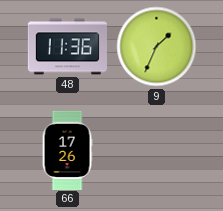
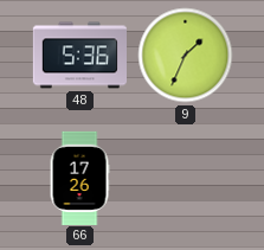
48: 11:36 -> 5:36 (79, 56)
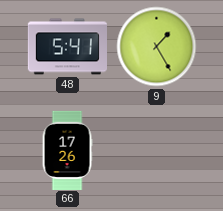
48: 5:36 -> 5:41 (67, 47)
9: 1:34 -> 1:25 (157, 47)
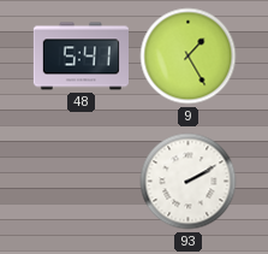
66: 17:26 -> none (67, 150)
93: none -> 2:10 (189, 182)
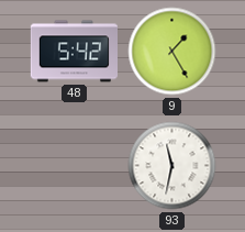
48: 5:41 -> 5:42 (74, 52)
93: 2:10 -> 11:32 (172, 166)
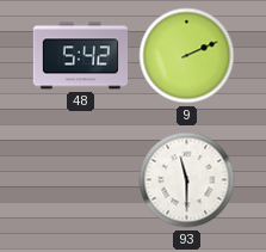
9: 1:25 -> 2:11 (187, 56)
93: 11:32 -> 11:30 (187, 180)
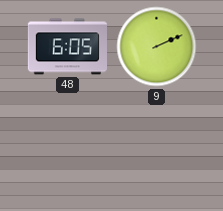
48: 5:42 -> 6:05 (67, 47)
93: 11:30 -> none (187, 180)
